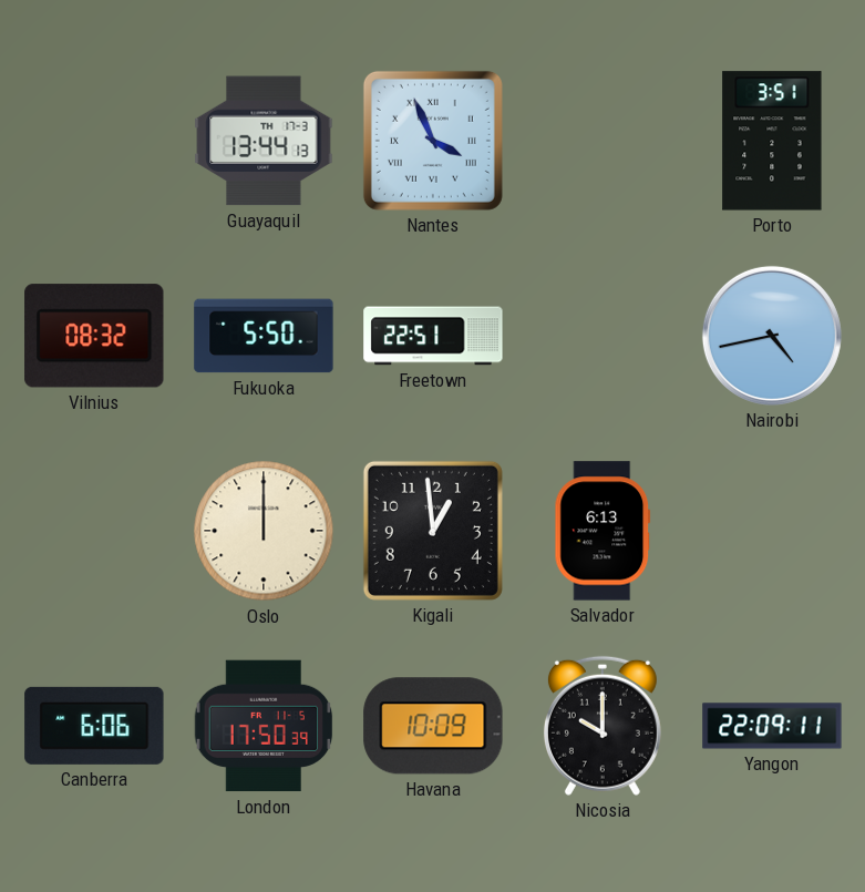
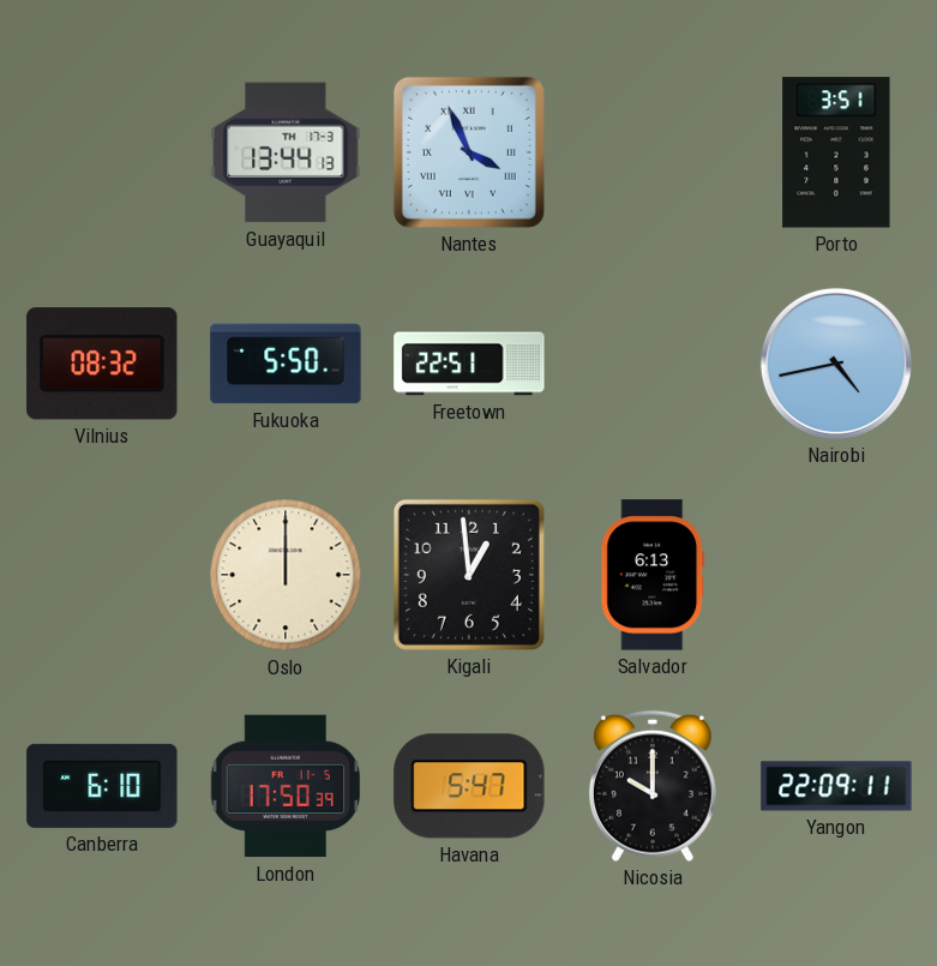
Canberra: 6:06 -> 6:10 (102, 786)
Havana: 10:09 -> 5:47 (469, 786)
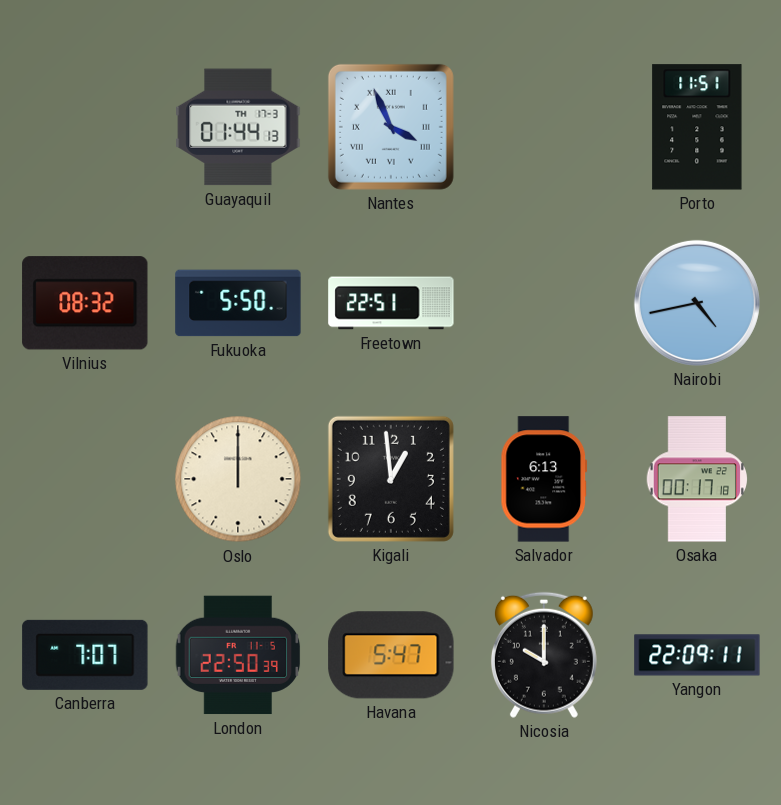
Guayaquil: 13:44 -> 01:44 (238, 127)
Porto: 3:51 -> 11:51 (697, 127)
Osaka: none -> 00:17 (696, 479)
Canberra: 6:10 -> 7:07 (85, 655)
London: 17:50 -> 22:50 (238, 655)
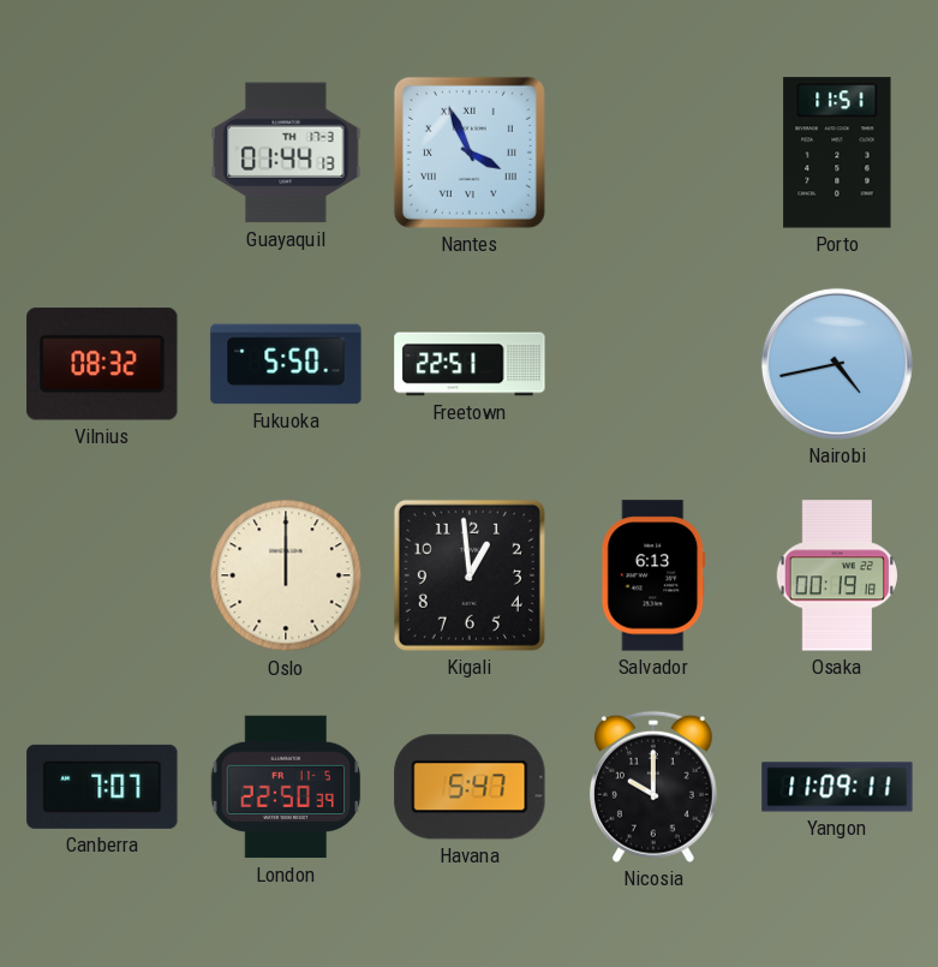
Osaka: 00:17 -> 00:19 (836, 575)
Yangon: 22:09 -> 11:09 (837, 787)
